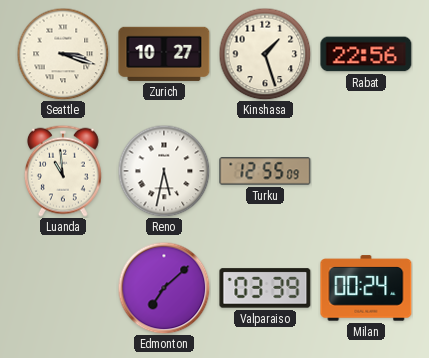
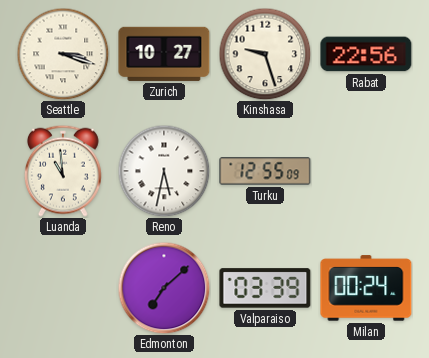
Kinshasa: 1:27 -> 9:27 (265, 54)
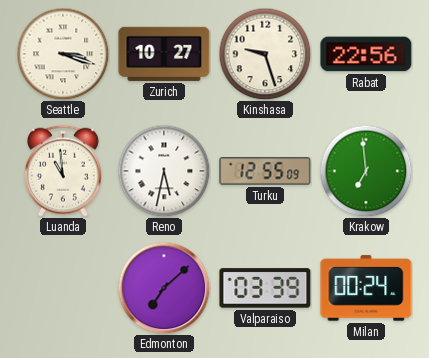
Krakow: none -> 6:59 (366, 171)
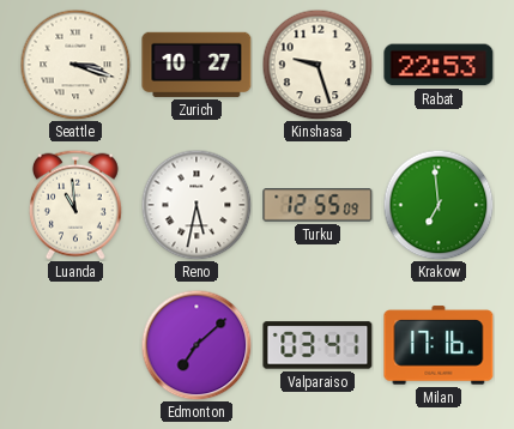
Rabat: 22:56 -> 22:53 (439, 65)
Valparaiso: 03:39 -> 03:41 (318, 345)
Milan: 00:24 -> 17:16 (439, 345)
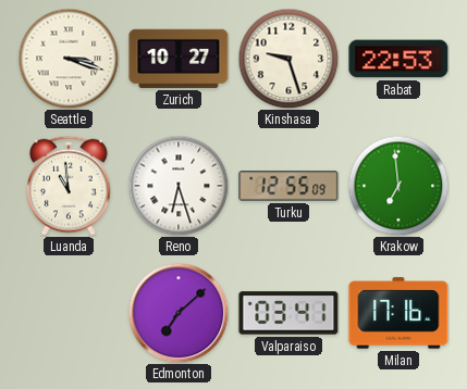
Reno: 5:32 -> 6:27 (179, 186)
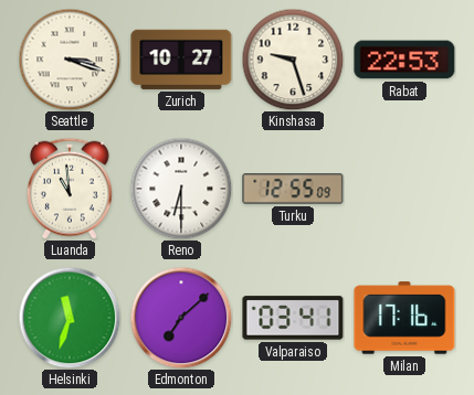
Reno: 6:27 -> 6:30 (181, 189)
Krakow: 6:59 -> none (398, 186)
Helsinki: none -> 11:33 (70, 318)
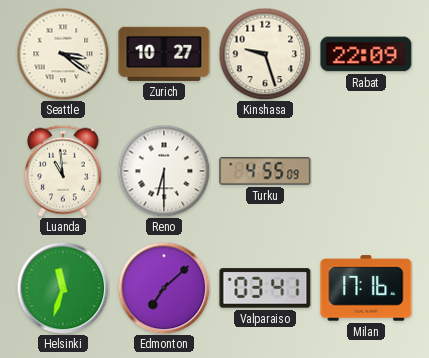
Seattle: 3:18 -> 3:21 (63, 54)
Rabat: 22:53 -> 22:09 (366, 54)
Turku: 12:55 -> 4:55 (265, 171)
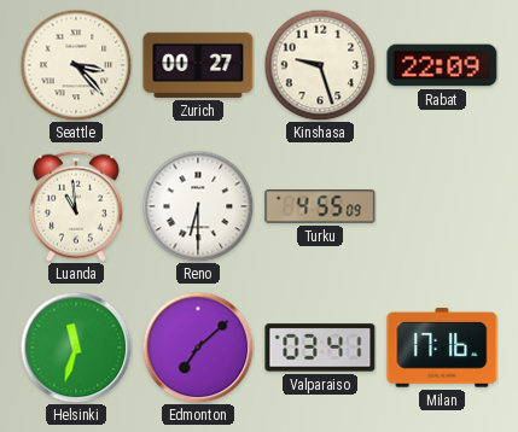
Seattle: 3:21 -> 3:23 (76, 65)
Zurich: 10:27 -> 00:27 (198, 65)
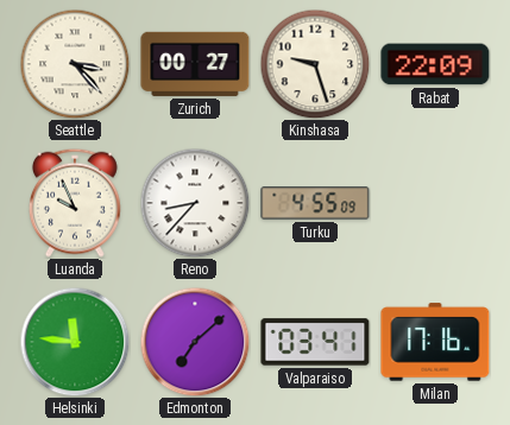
Luanda: 10:59 -> 9:56 (75, 203)
Reno: 6:30 -> 8:37 (195, 203)
Helsinki: 11:33 -> 11:46 (75, 342)
